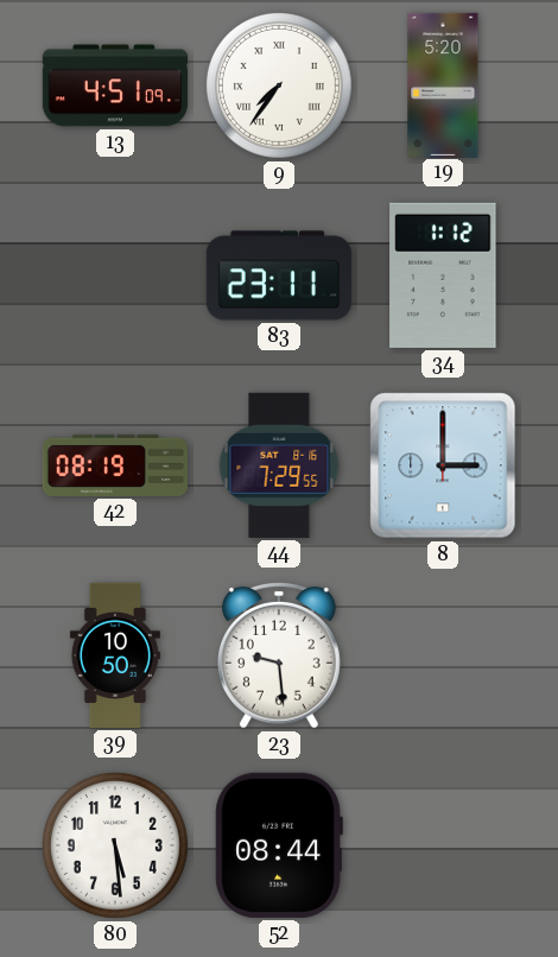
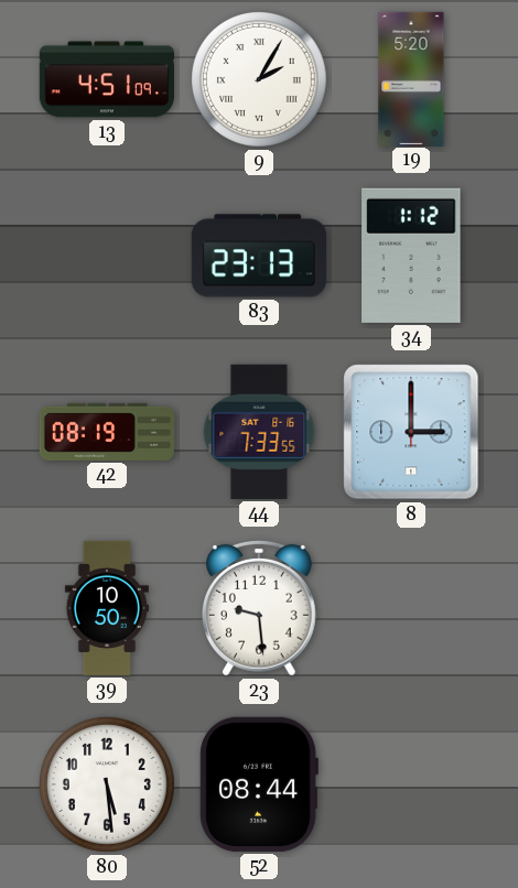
9: 7:36 -> 2:05 (259, 79)
83: 23:11 -> 23:13 (259, 256)
44: 7:29 -> 7:33 (259, 432)
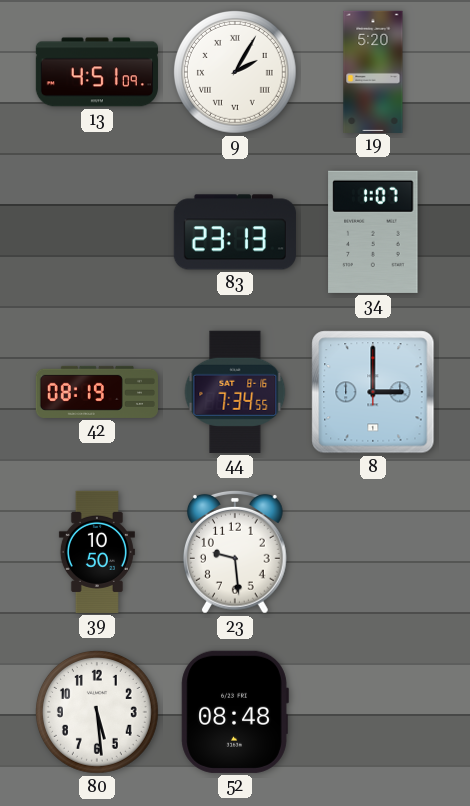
34: 1:12 -> 1:07 (373, 232)
44: 7:33 -> 7:34 (235, 392)
52: 08:44 -> 08:48 (235, 712)
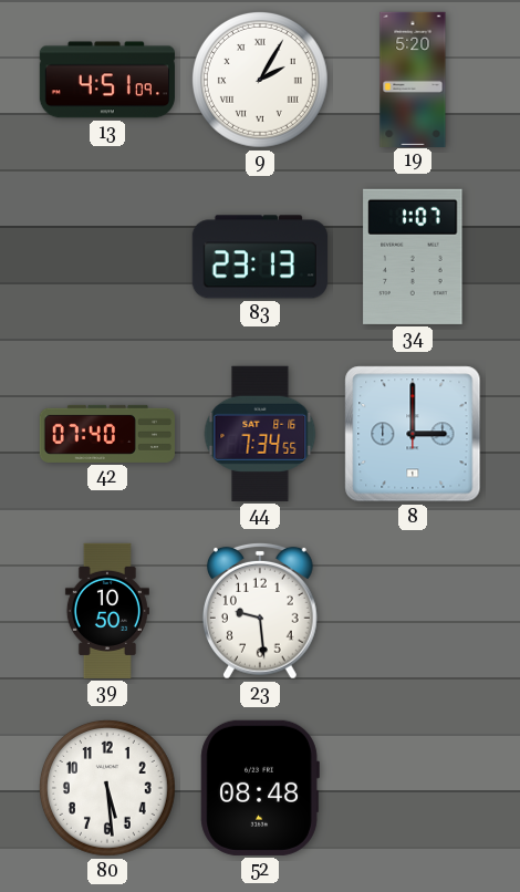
42: 08:19 -> 07:40 (106, 434)
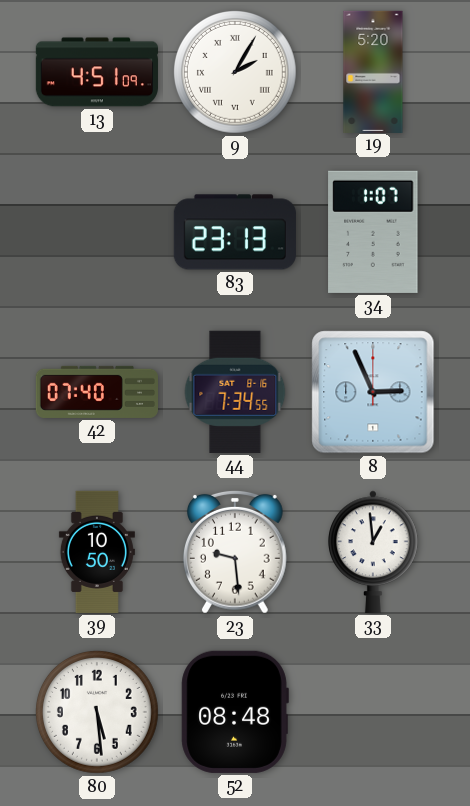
8: 3:00 -> 2:56 (373, 392)
33: none -> 12:59 (373, 552)
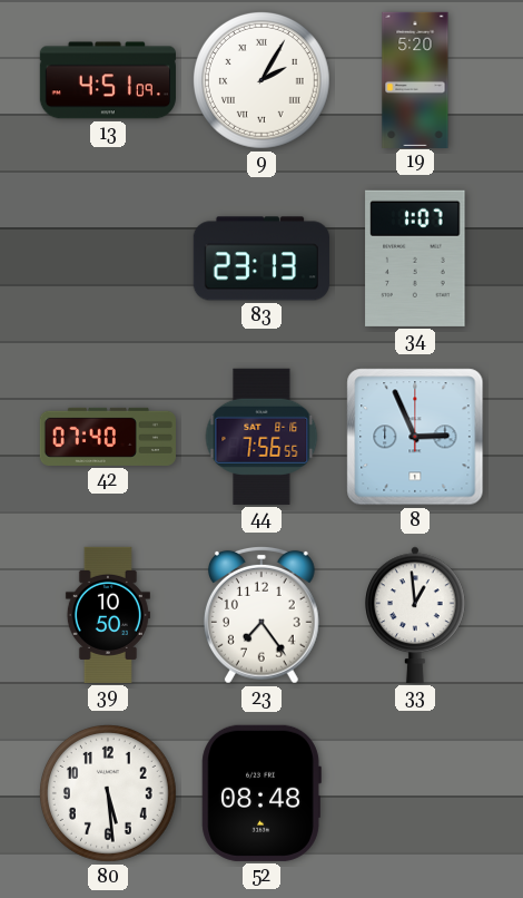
44: 7:34 -> 7:56 (261, 437)
23: 9:29 -> 7:24 (261, 615)
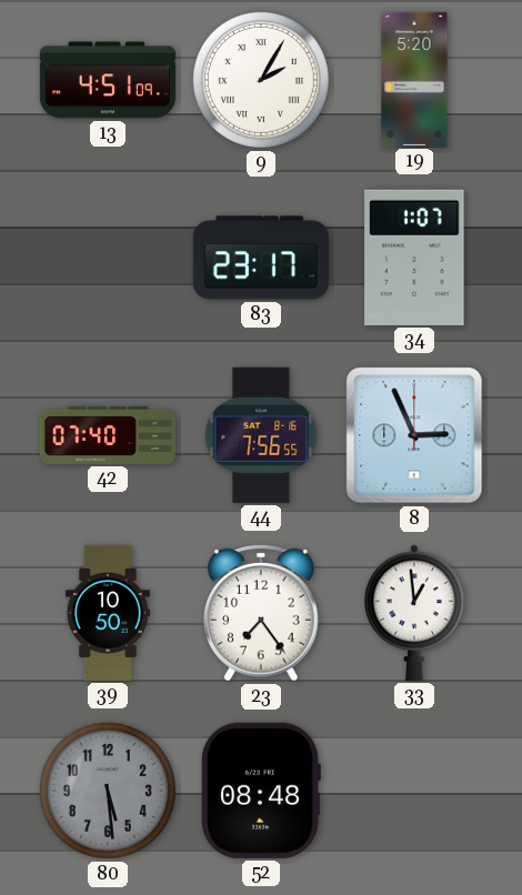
83: 23:13 -> 23:17 (261, 258)
80 dial: white -> grey (108, 791)
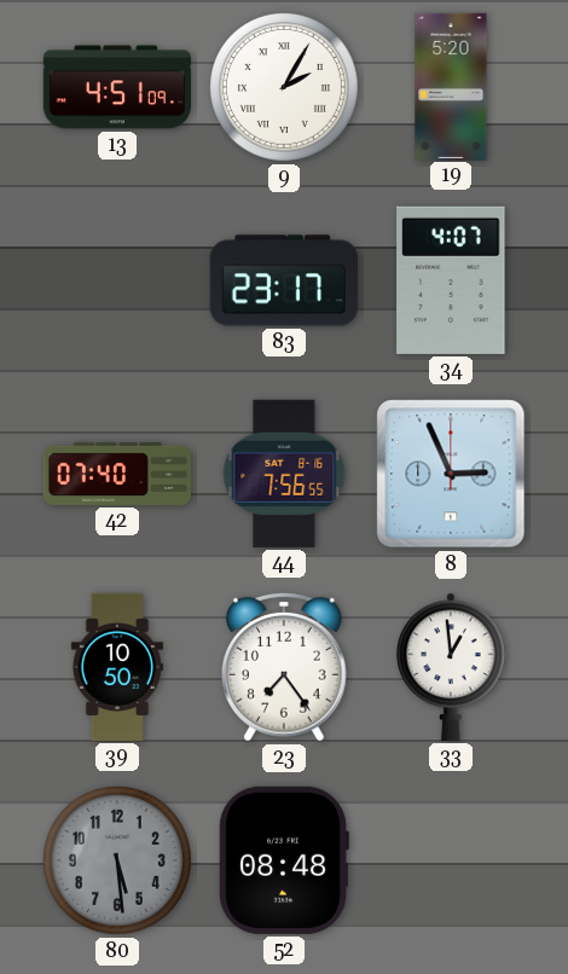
34: 1:07 -> 4:07 (451, 280)
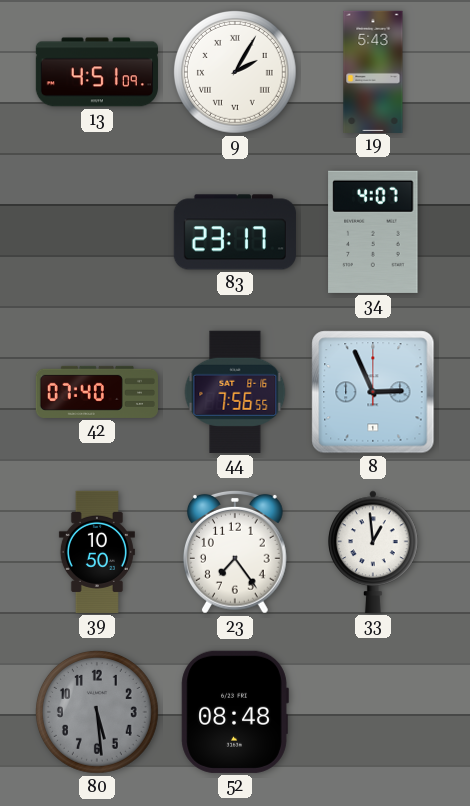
19: 5:20 -> 5:43 (373, 71)
